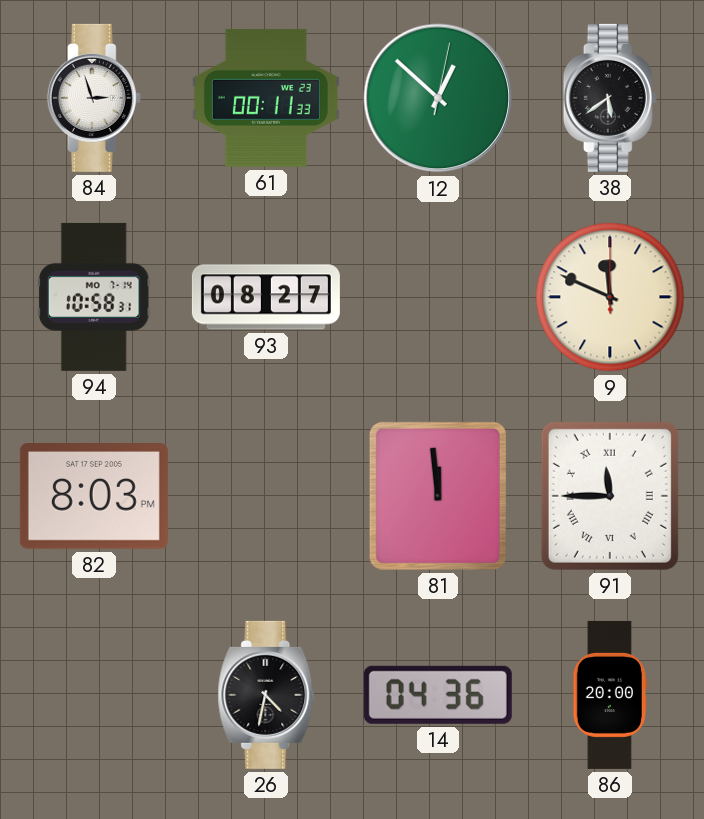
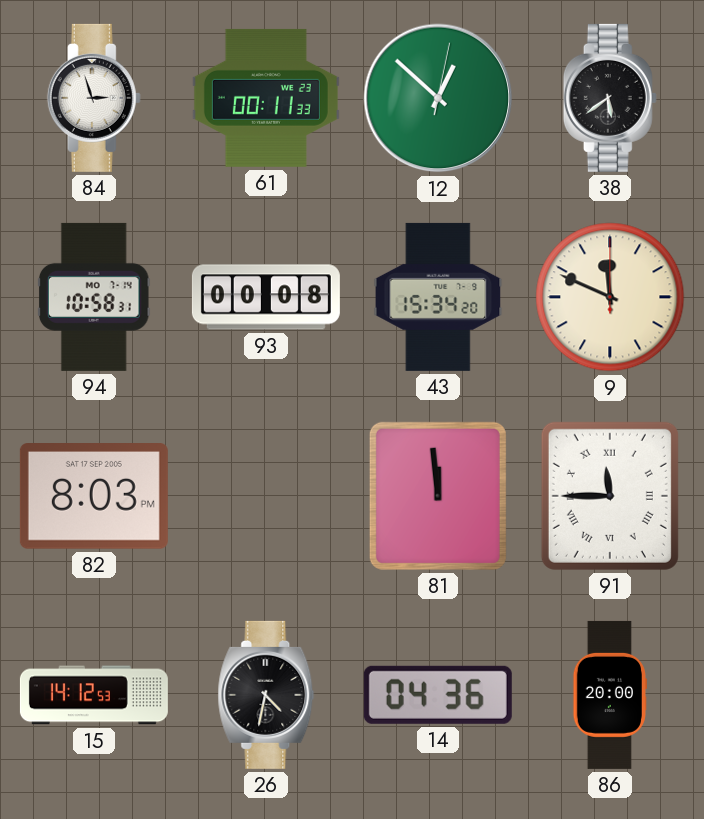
93: 08:27 -> 00:08 (266, 297)
43: none -> 15:34 (438, 297)
15: none -> 14:12 (94, 695)
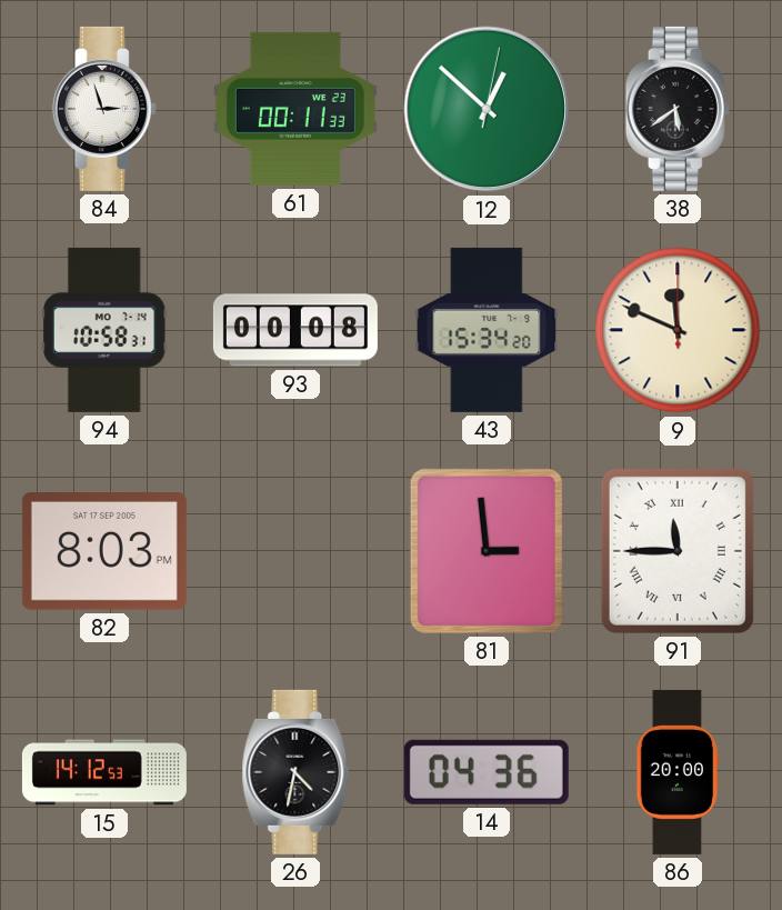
81: 11:59 -> 2:59 (487, 551)
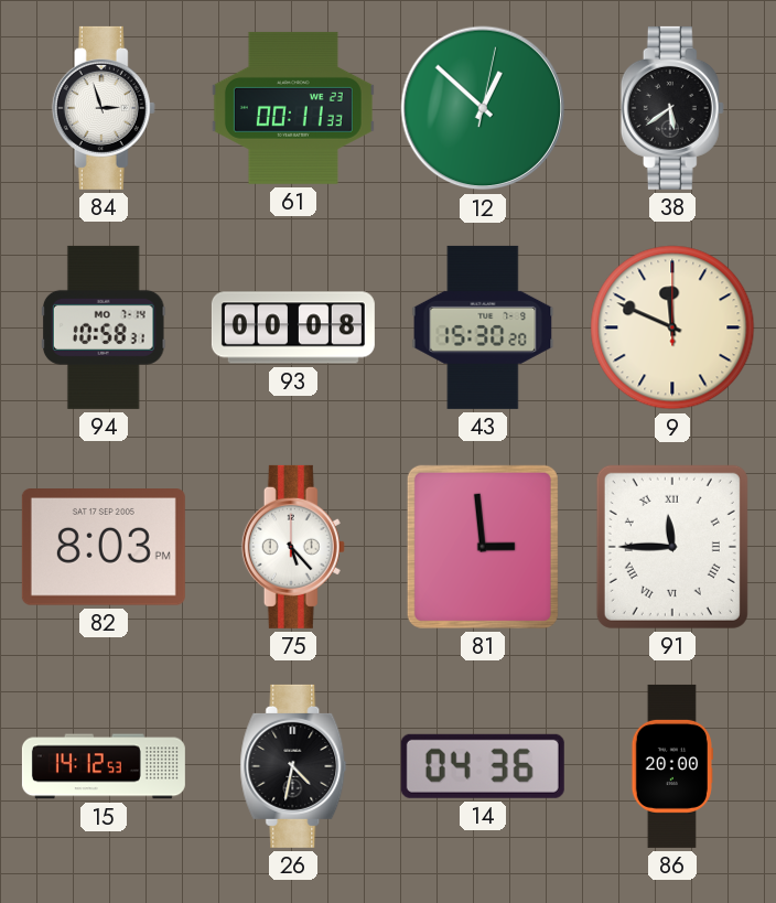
43: 15:34 -> 15:30 (483, 327)
75: none -> 5:23 (293, 547)
